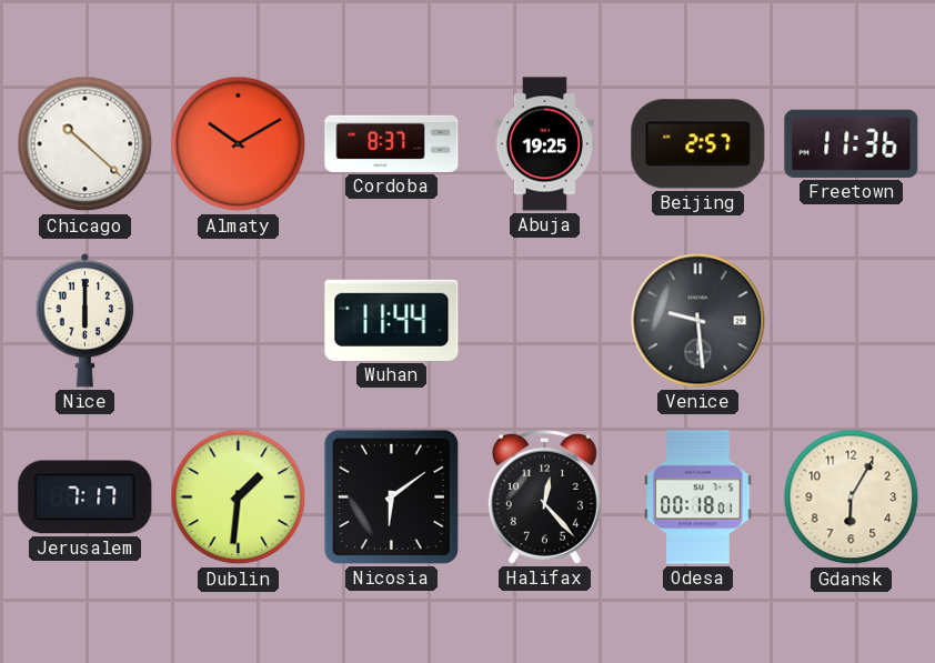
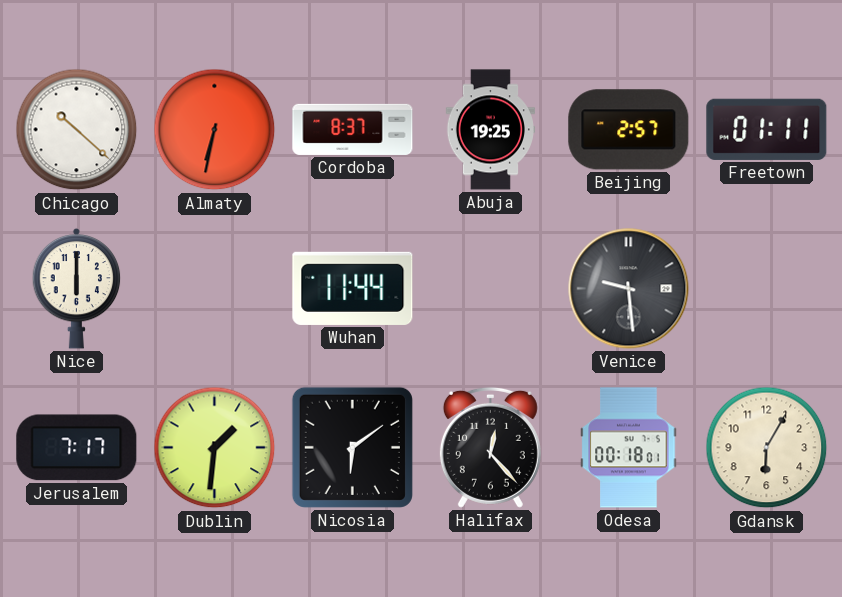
Almaty: 10:10 -> 6:32 (215, 130)
Freetown: 11:36 -> 01:11 (767, 129)
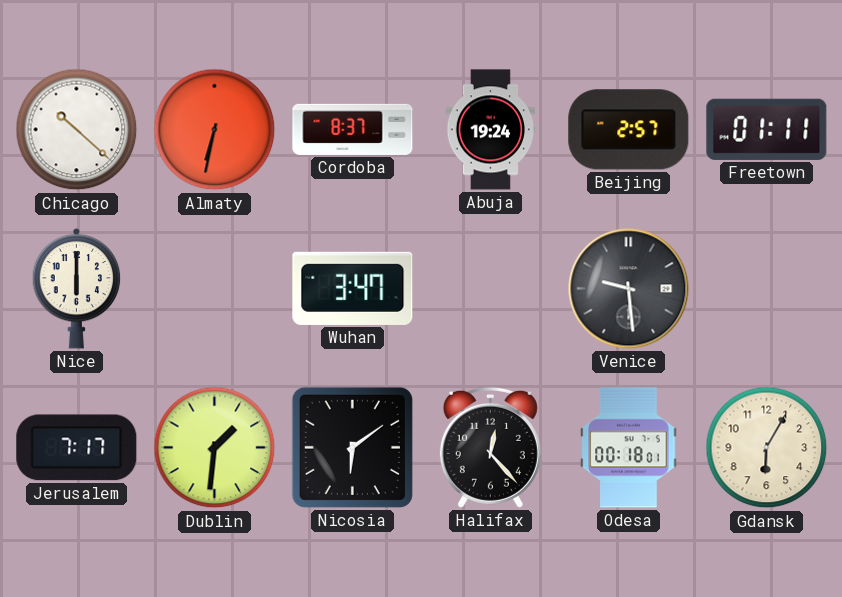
Abuja: 19:25 -> 19:24 (490, 130)
Wuhan: 11:44 -> 3:47 (353, 288)
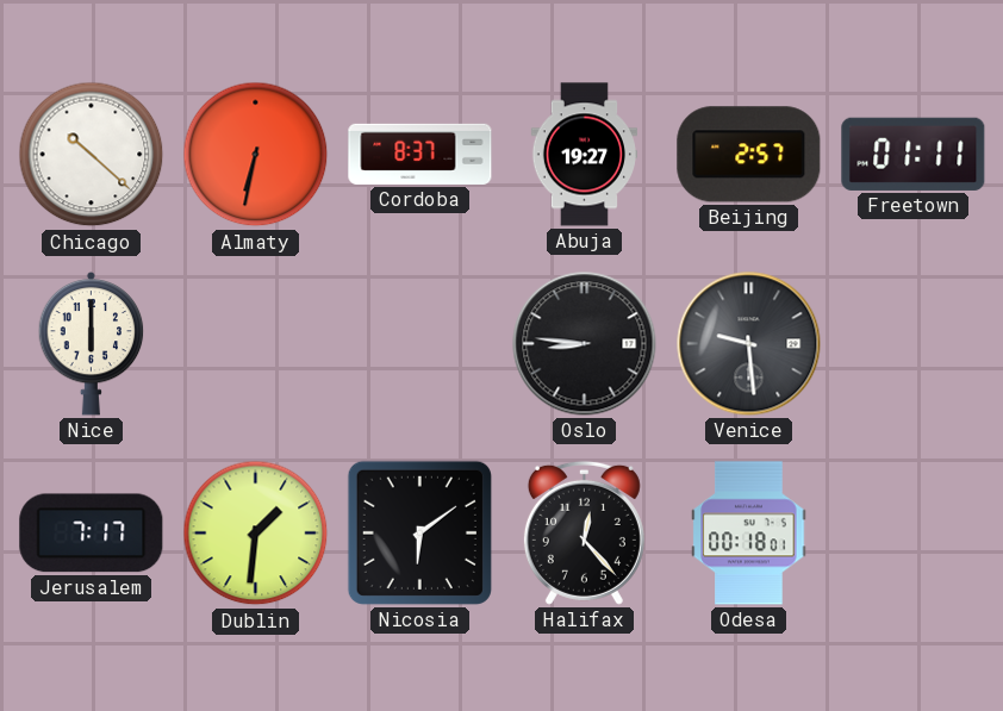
Abuja: 19:24 -> 19:27 (584, 155)
Wuhan: 3:47 -> none (353, 288)
Oslo: none -> 8:46 (585, 344)
Gdansk: 6:05 -> none (767, 448)
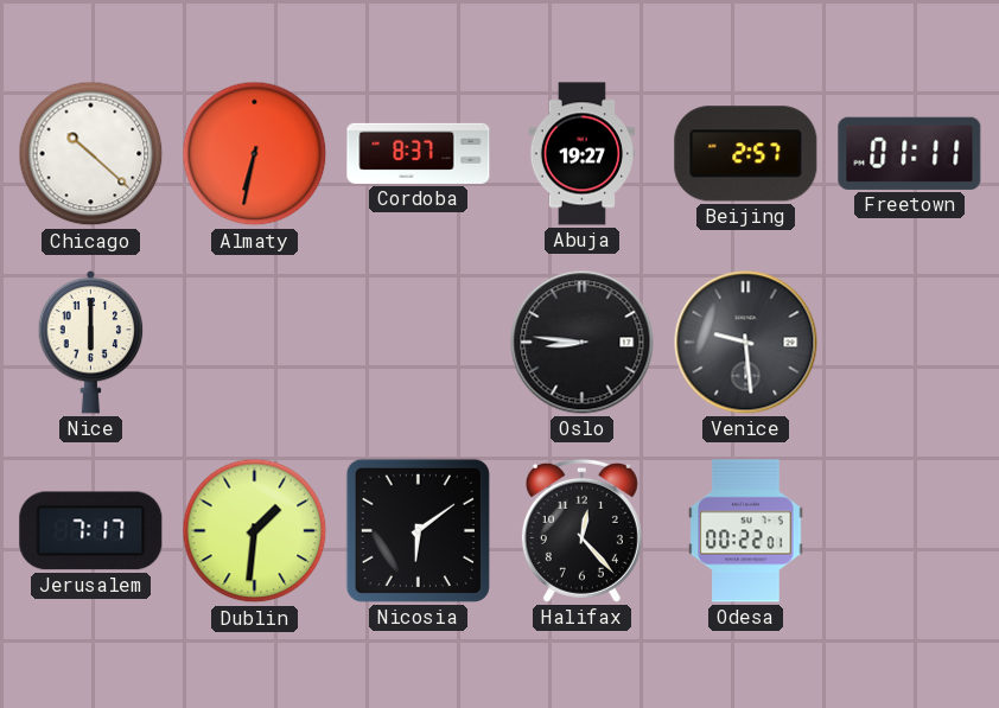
Odesa: 00:18 -> 00:22 (746, 531)
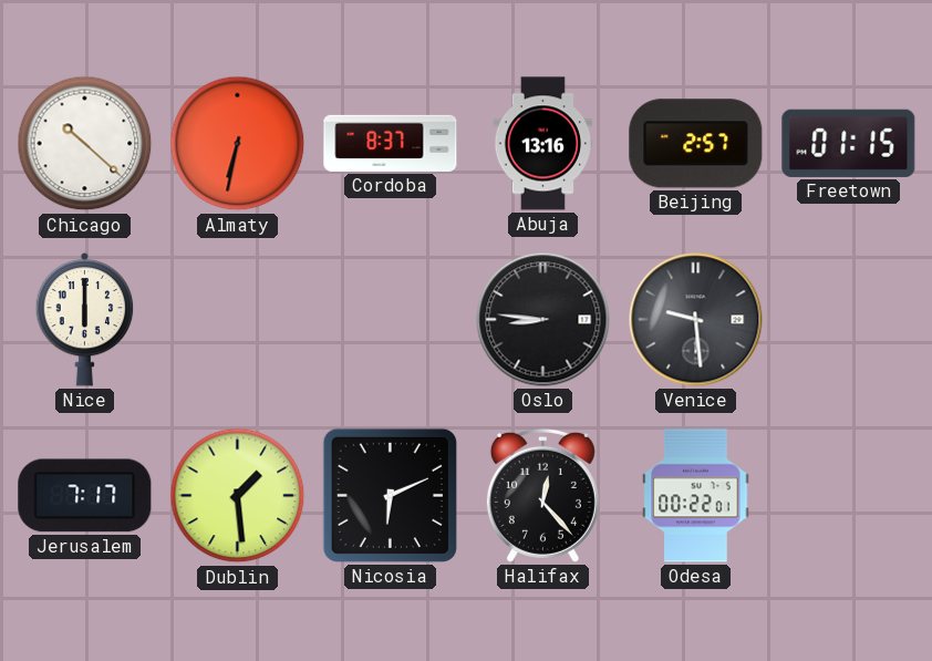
Abuja: 19:27 -> 13:16 (542, 144)
Freetown: 01:11 -> 01:15 (849, 143)
Dublin: 1:31 -> 1:29 (238, 496)
Nicosia: 6:09 -> 6:11 (390, 495)
